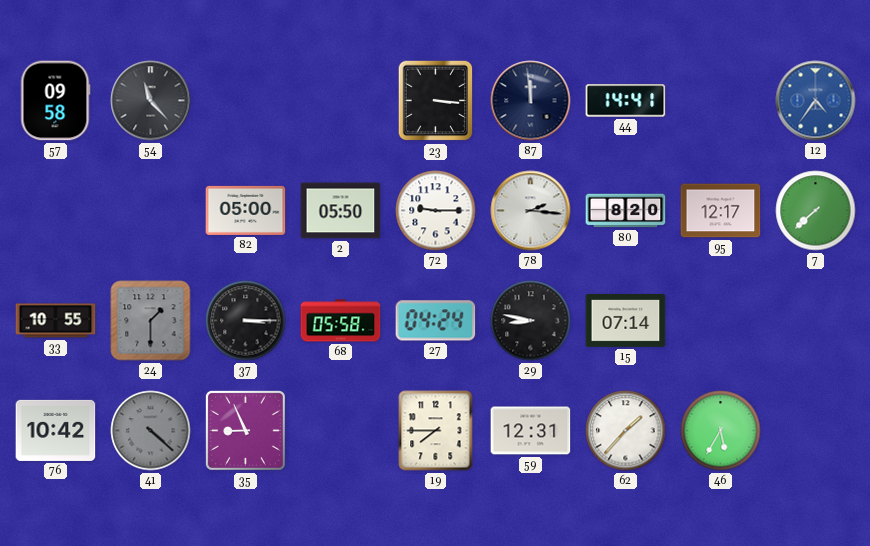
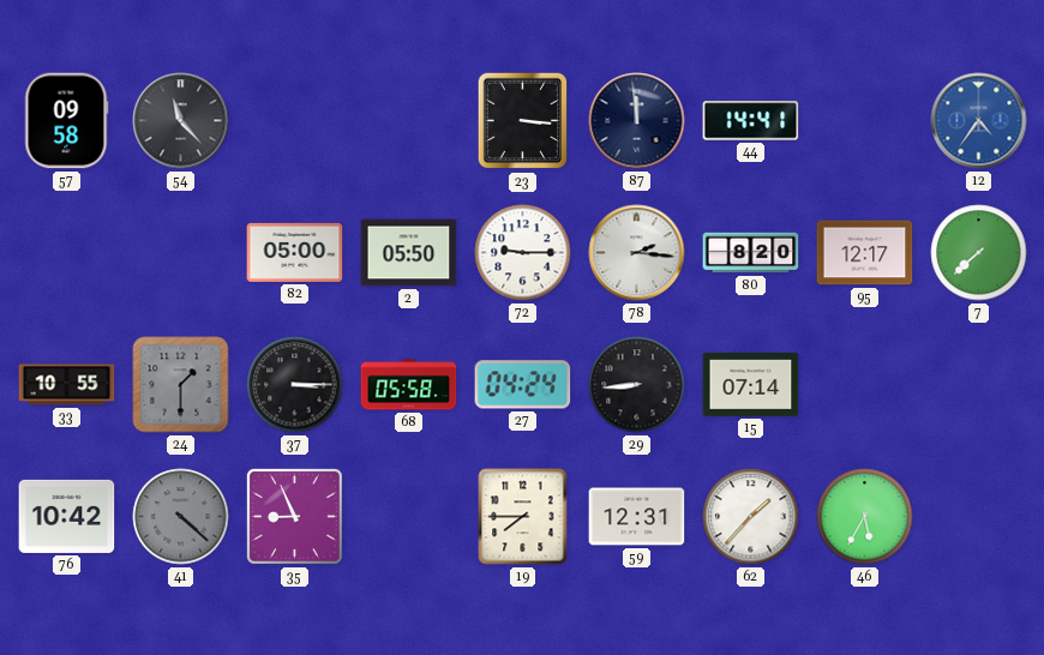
29: 8:47 -> 8:44 (637, 385)
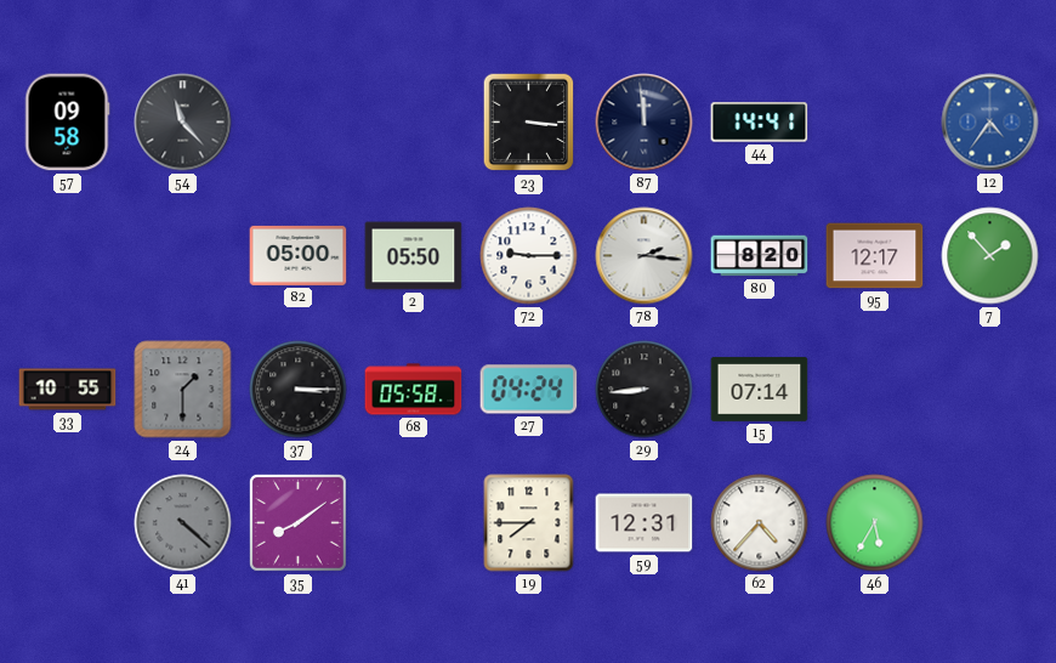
7: 7:38 -> 1:53 (990, 256)
76: 10:42 -> none (67, 516)
35: 8:56 -> 8:09 (297, 522)
62: 1:37 -> 4:37 (760, 523)
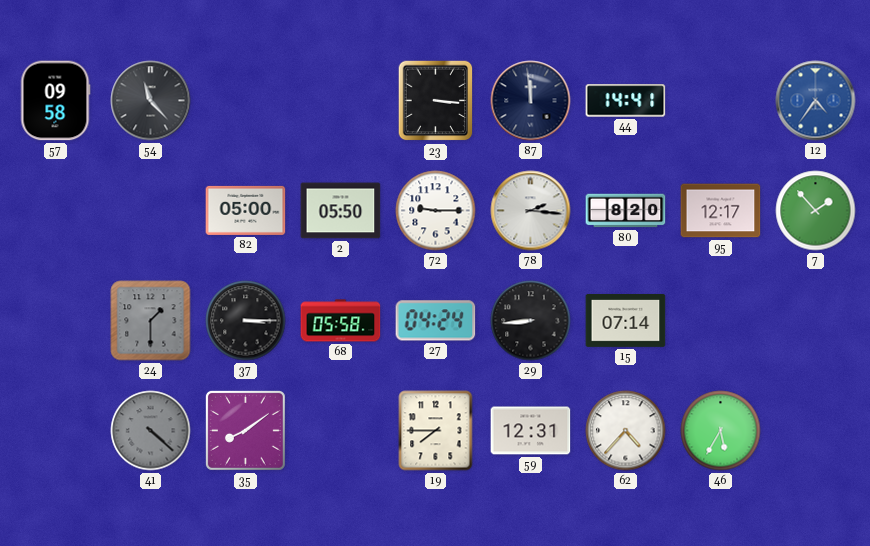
33: 10:55 -> none (68, 390)
